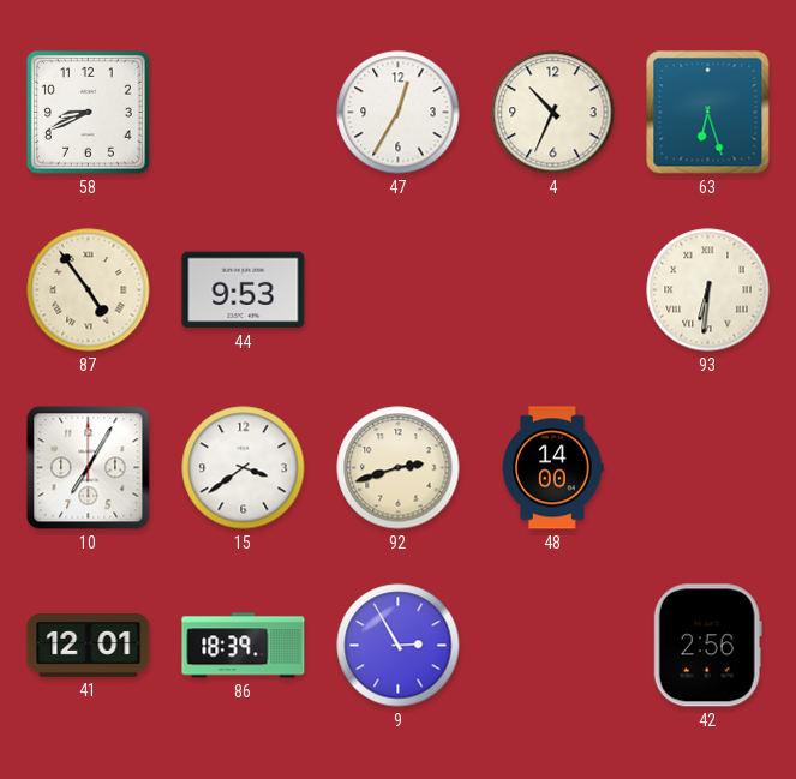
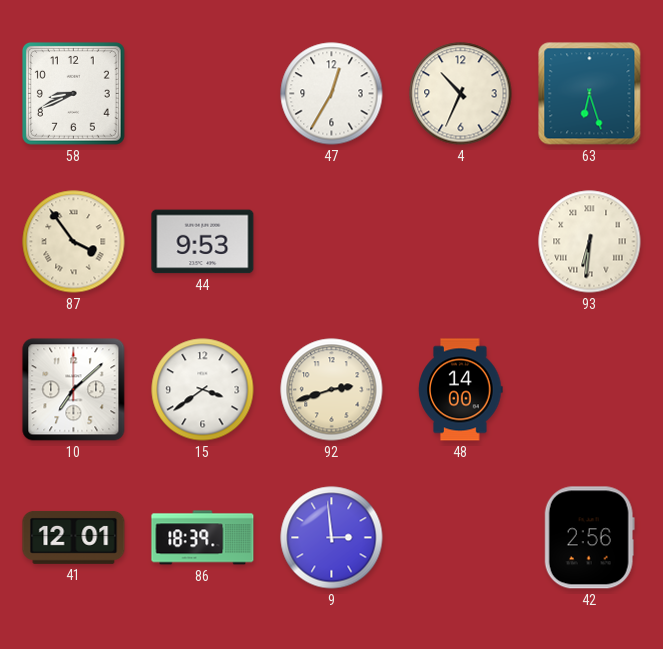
87: 4:54 -> 3:54 (74, 242)
10: 7:05 -> 7:08 (74, 390)
9: 2:55 -> 2:59 (332, 538)
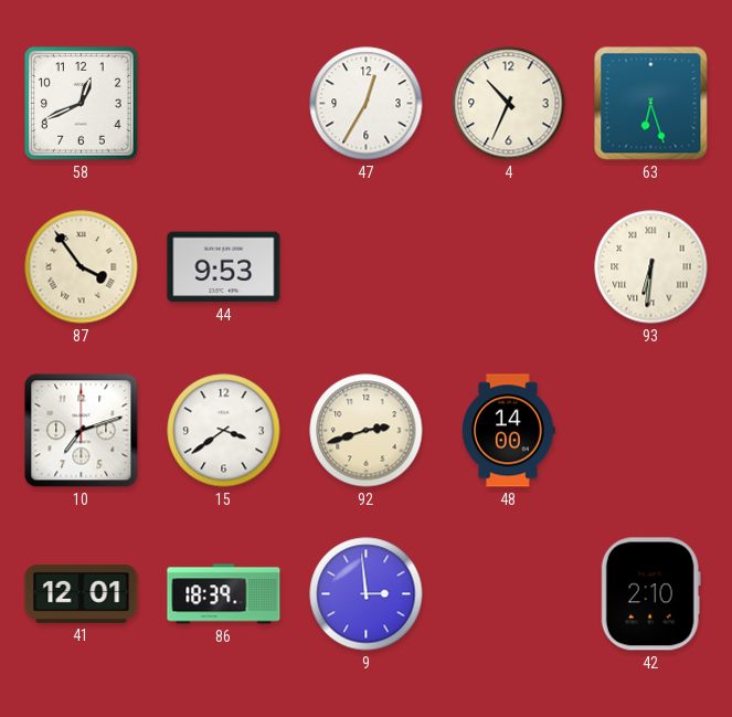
58: 8:41 -> 12:41 (81, 103)
10: 7:08 -> 7:12 (82, 431)
42: 2:56 -> 2:10 (650, 594)
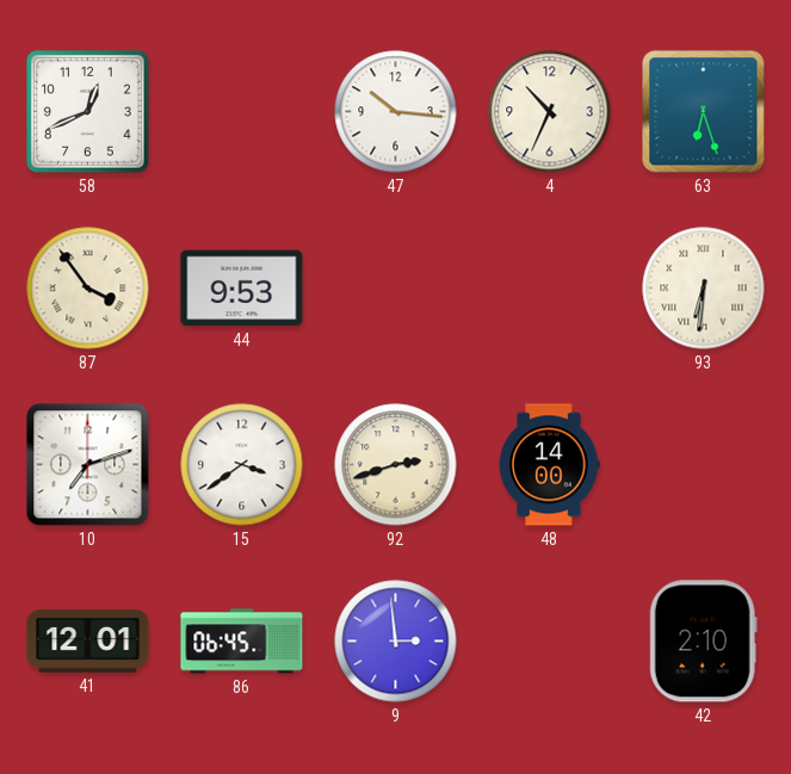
47: 12:35 -> 10:16 (396, 112)
86: 18:39 -> 06:45 (242, 642)
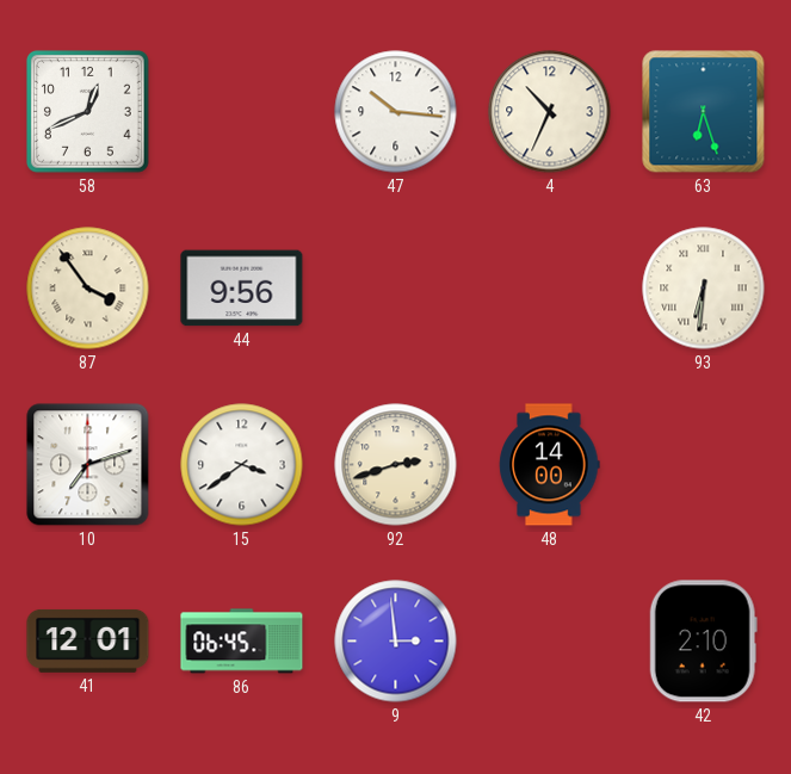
44: 9:53 -> 9:56 (242, 289)
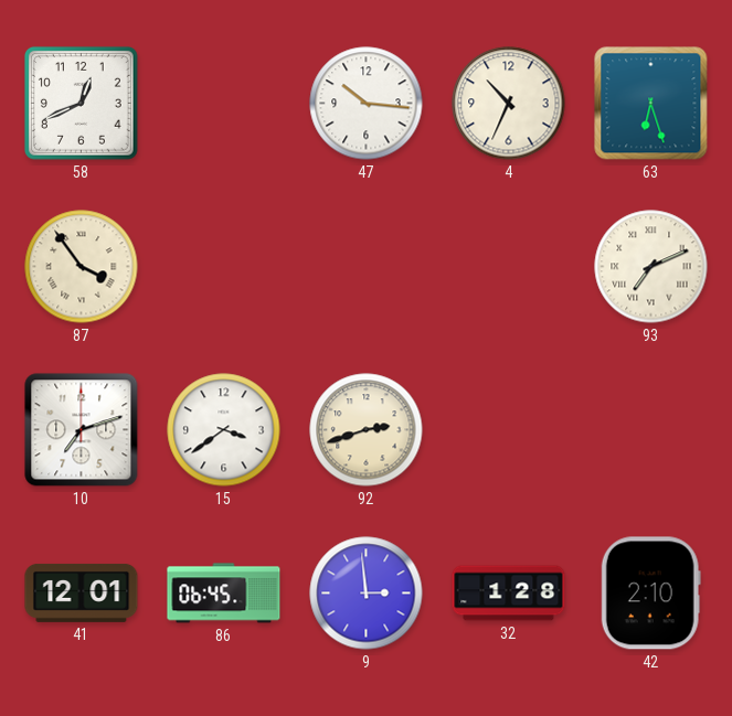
44: 9:56 -> none (242, 289)
93: 6:31 -> 7:11 (651, 267)
48: 14:00 -> none (550, 465)
32: none -> 1:28 (509, 594)
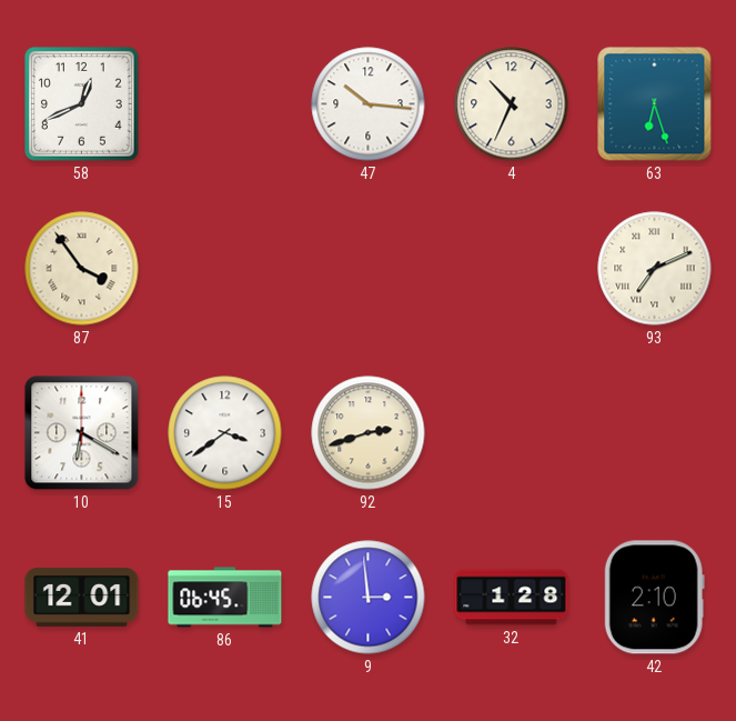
10: 7:12 -> 6:20 (82, 433)
